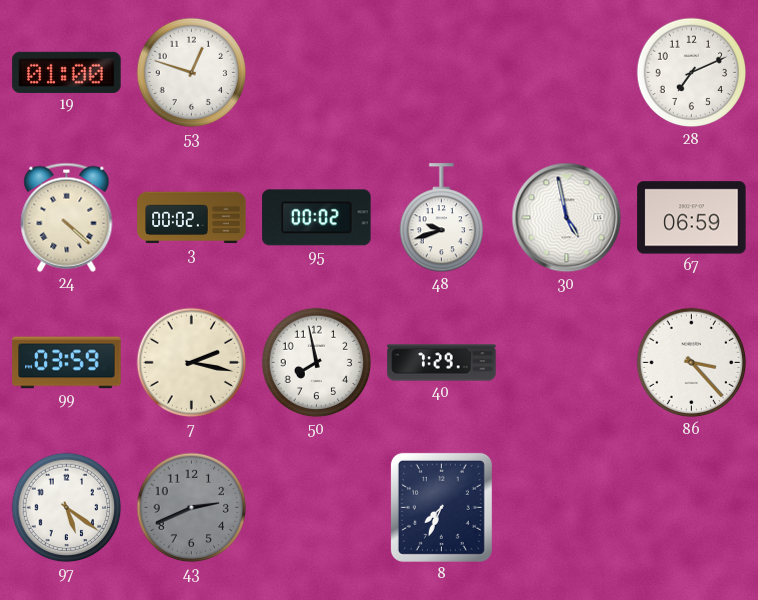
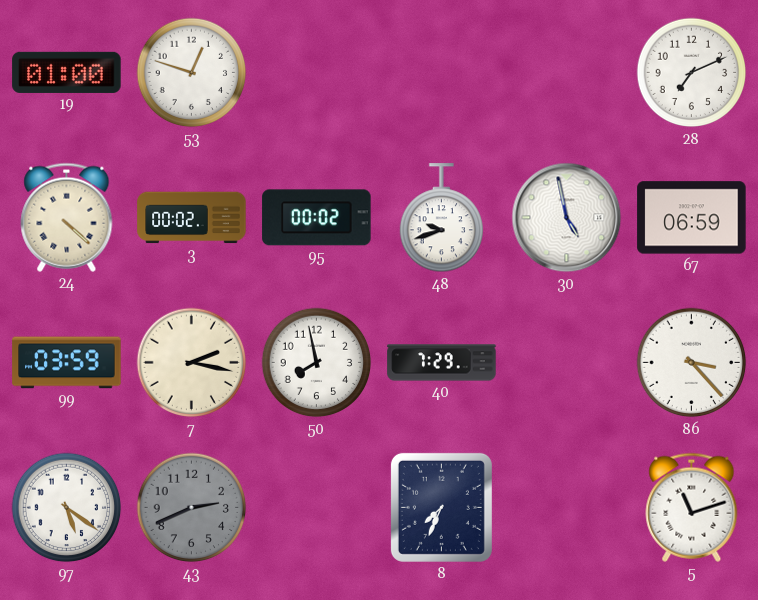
5: none -> 11:12 (692, 507)
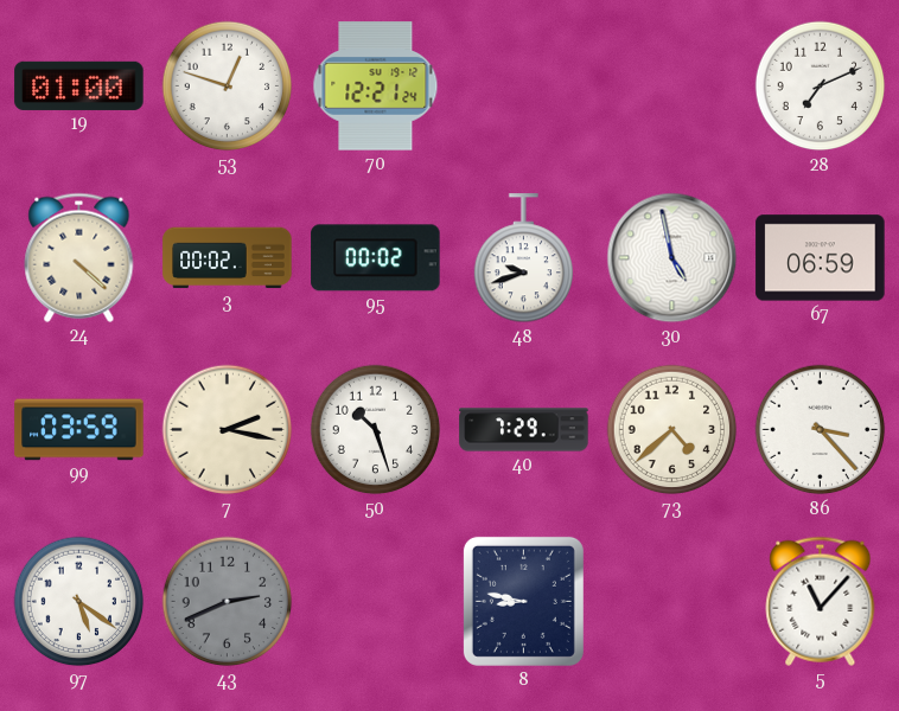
70: none -> 12:21 (376, 87)
50: 7:58 -> 10:27 (376, 430)
73: none -> 4:38 (672, 430)
8: 7:34 -> 8:47 (523, 601)
5: 11:12 -> 11:07 (821, 601)
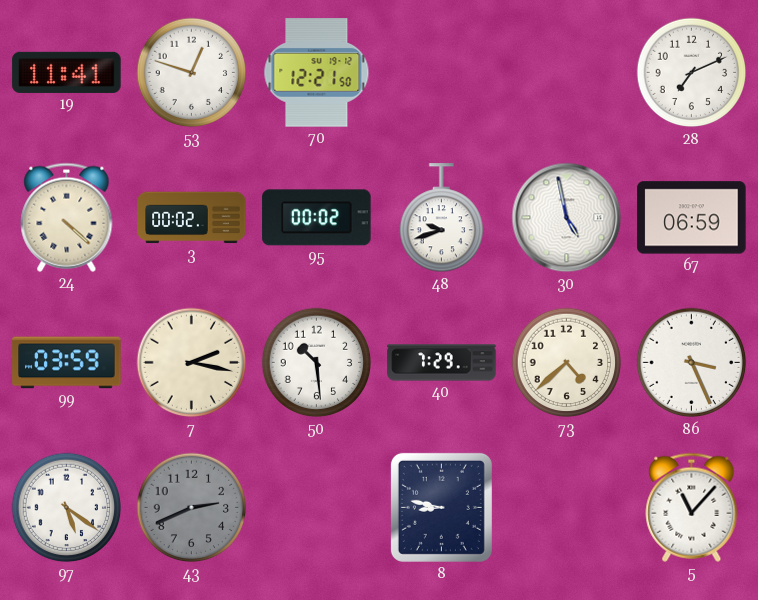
19: 01:00 -> 11:41 (67, 72)
70: 12:21:24 -> 12:21:50 (317, 73)
50: 10:27 -> 10:29 (317, 363)
86: 3:23 -> 3:26 (692, 363)
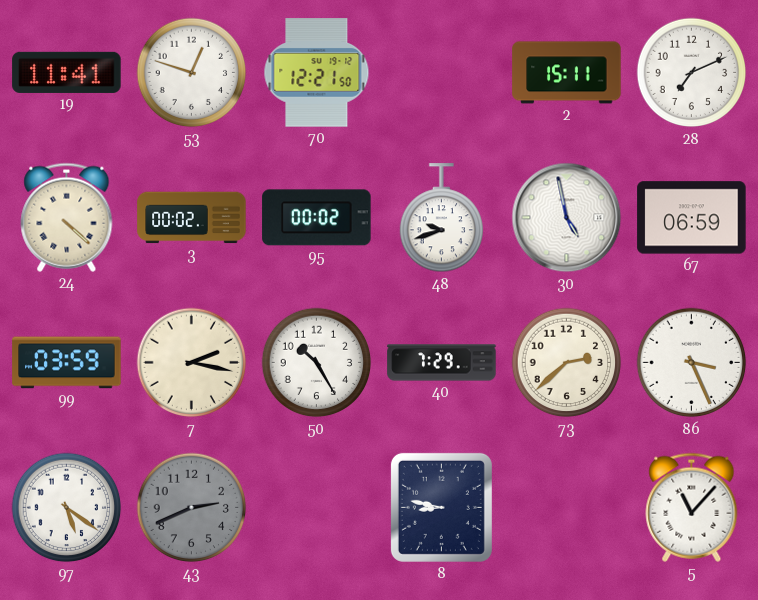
2: none -> 15:11 (567, 73)
50: 10:29 -> 10:25 (317, 363)
73: 4:38 -> 2:38 (567, 363)
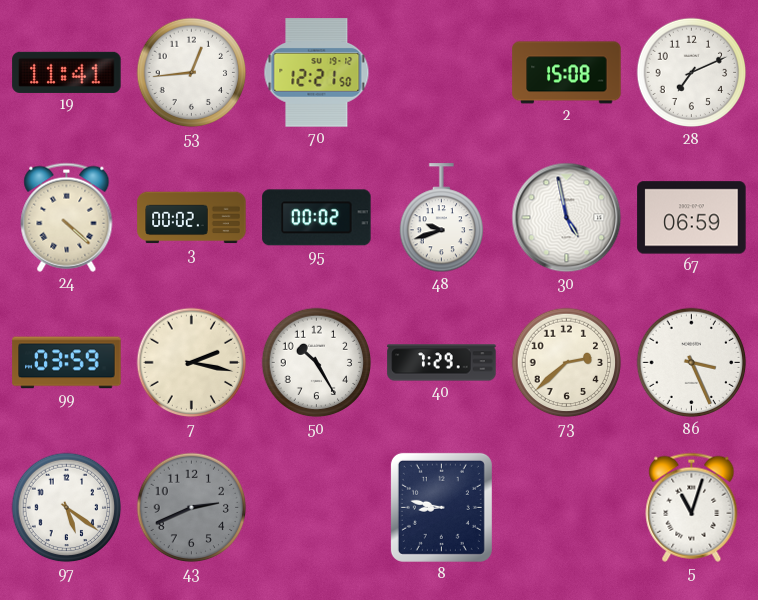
53: 12:48 -> 12:44 (192, 73)
2: 15:11 -> 15:08 (567, 73)
5: 11:07 -> 11:03 (692, 507)
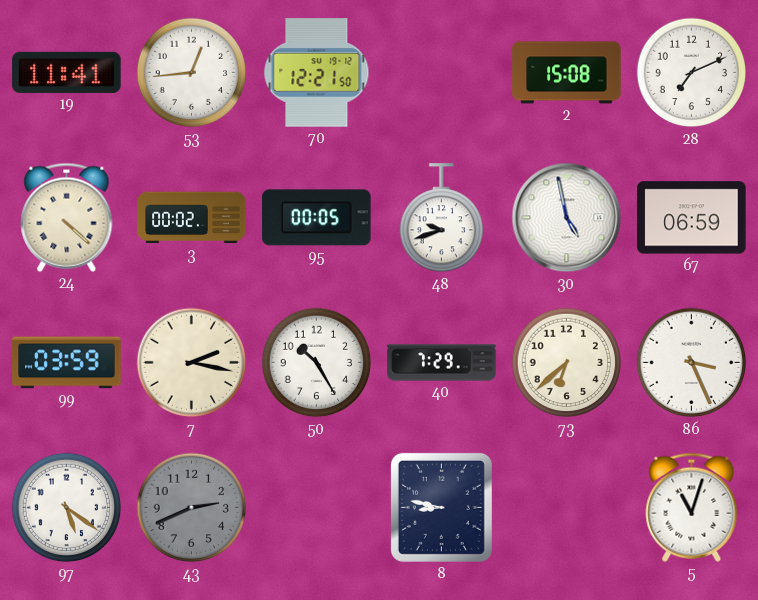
95: 00:02 -> 00:05 (317, 218)
73: 2:38 -> 6:38 (567, 363)
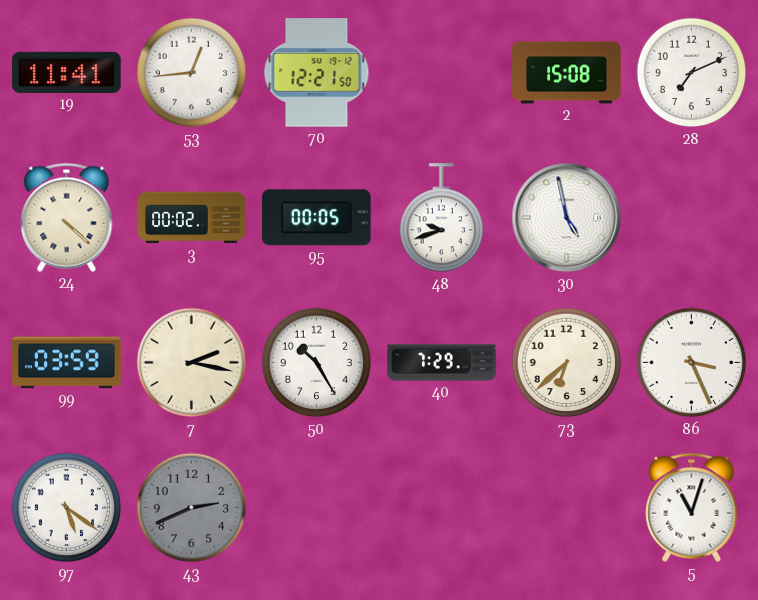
67: 06:59 -> none (692, 218)
8: 8:47 -> none (441, 507)
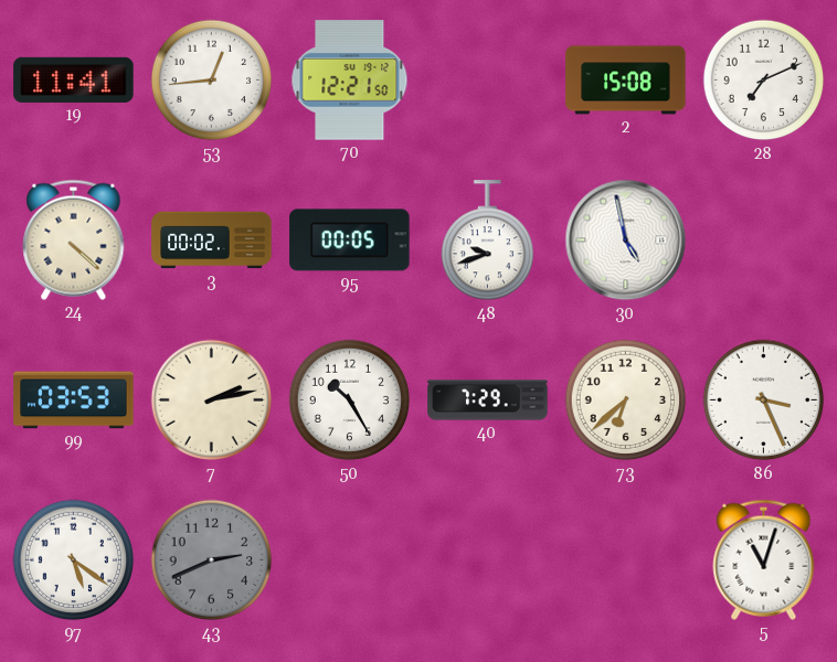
99: 03:59 -> 03:53 (74, 401)
7: 2:17 -> 2:13 (212, 401)
